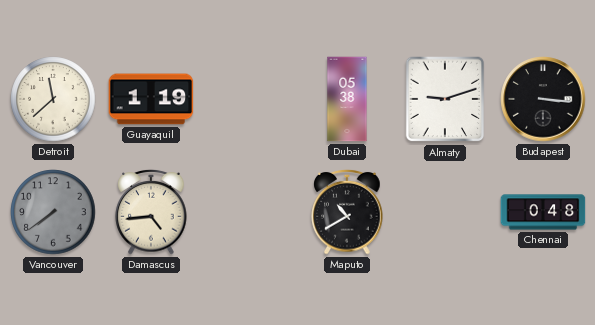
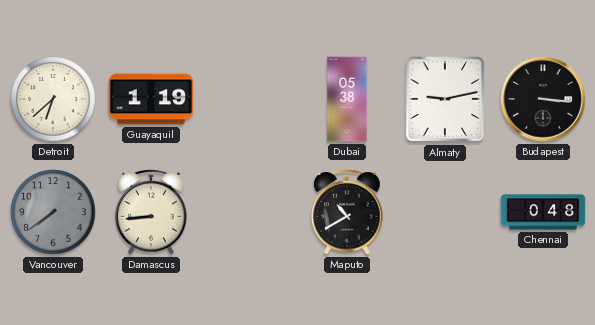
Detroit: 11:38 -> 6:38 (53, 99)
Almaty: 9:12 -> 9:13 (445, 99)
Damascus: 4:44 -> 8:44 (151, 212)
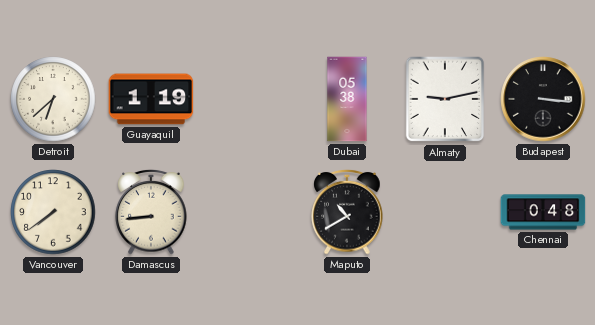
Vancouver dial: grey -> cream (53, 212)
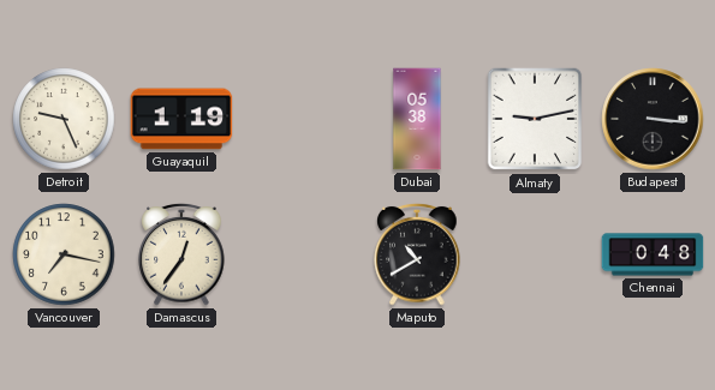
Detroit: 6:38 -> 9:26 (64, 119)
Vancouver: 7:39 -> 7:17 (64, 254)
Damascus: 8:44 -> 12:36 (181, 254)
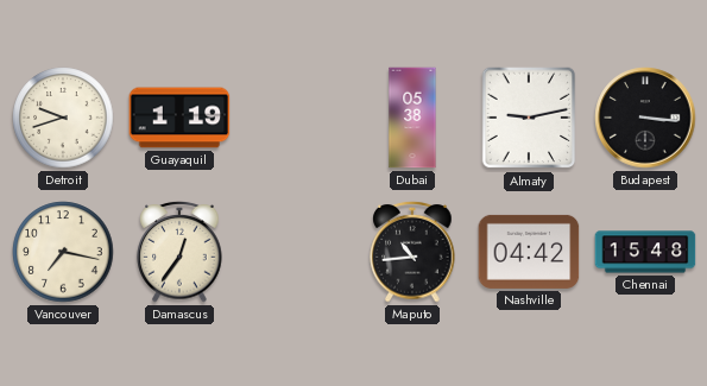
Detroit: 9:26 -> 9:42 (63, 118)
Maputo: 10:40 -> 10:44 (412, 252)
Nashville: none -> 04:42 (529, 252)
Chennai: 0:48 -> 15:48 (645, 252)
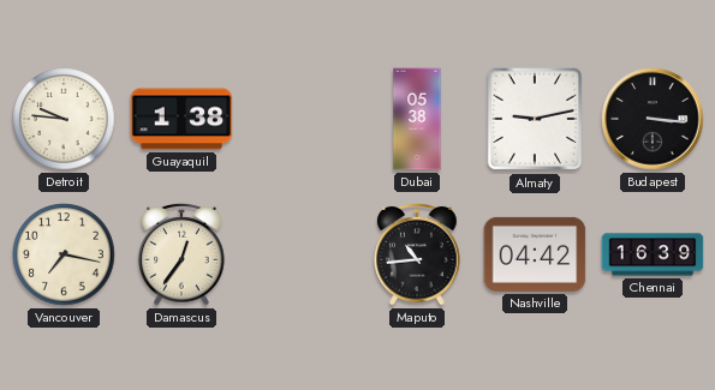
Detroit: 9:42 -> 9:46 (64, 119)
Guayaquil: 1:19 -> 1:38 (181, 119)
Chennai: 15:48 -> 16:39 (653, 254)
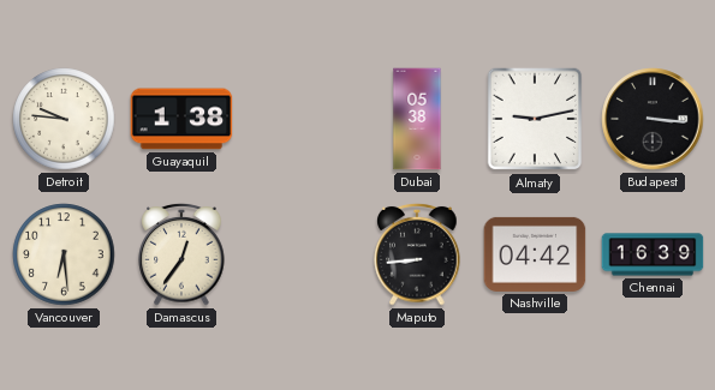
Vancouver: 7:17 -> 6:29 (64, 254)
Maputo: 10:44 -> 8:44 (417, 254)
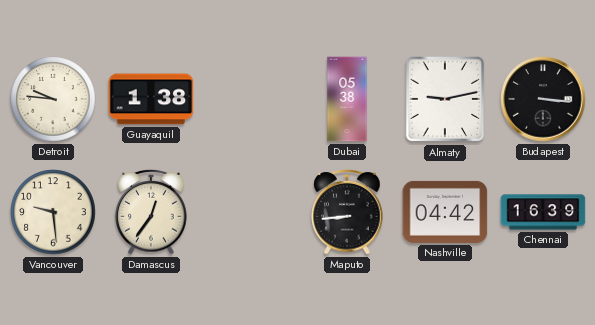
Vancouver: 6:29 -> 9:29 (53, 212)
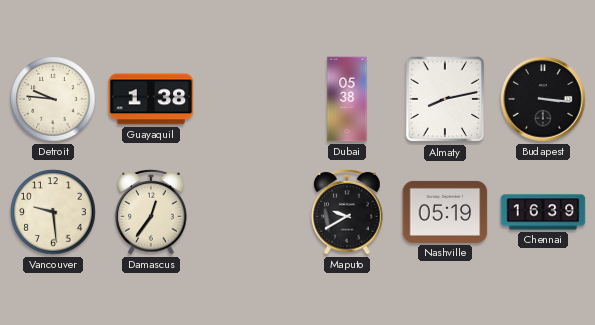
Almaty: 9:13 -> 8:13 (445, 99)
Maputo: 8:44 -> 9:40 (347, 212)
Nashville: 04:42 -> 05:19 (445, 212)
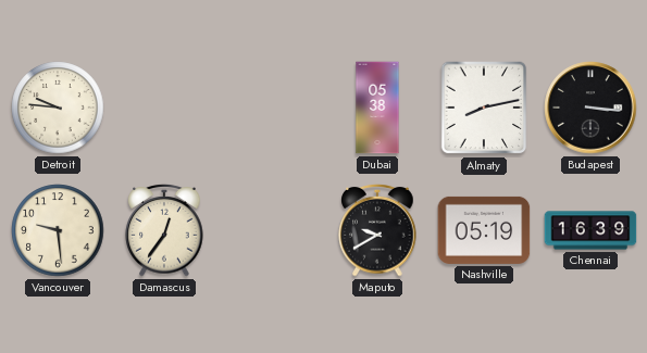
Guayaquil: 1:38 -> none (151, 99)
